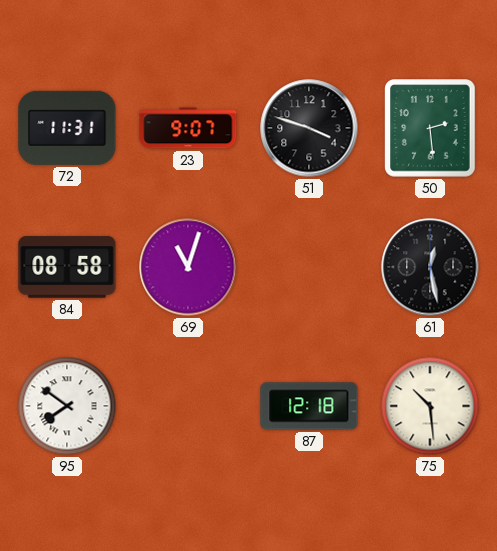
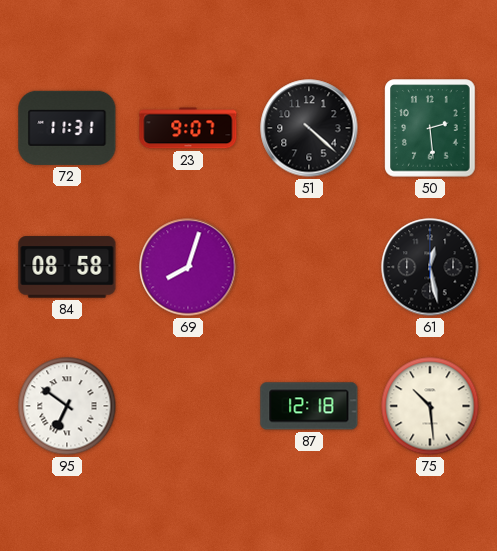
51: 3:48 -> 4:22 (309, 128)
69: 11:03 -> 8:03 (188, 267)
95: 7:51 -> 6:51 (67, 406)
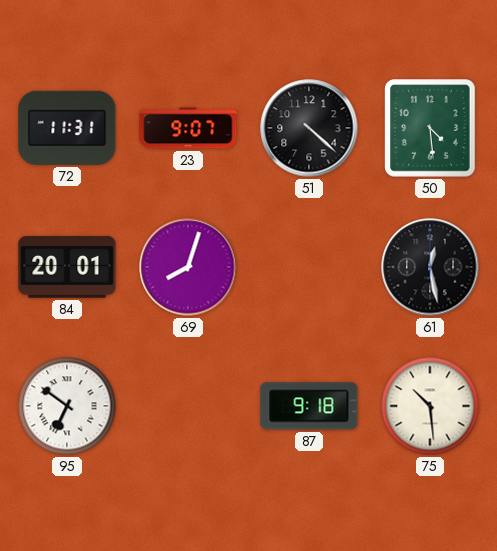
50: 2:29 -> 4:29 (430, 128)
84: 08:58 -> 20:01 (67, 267)
87: 12:18 -> 9:18 (309, 406)
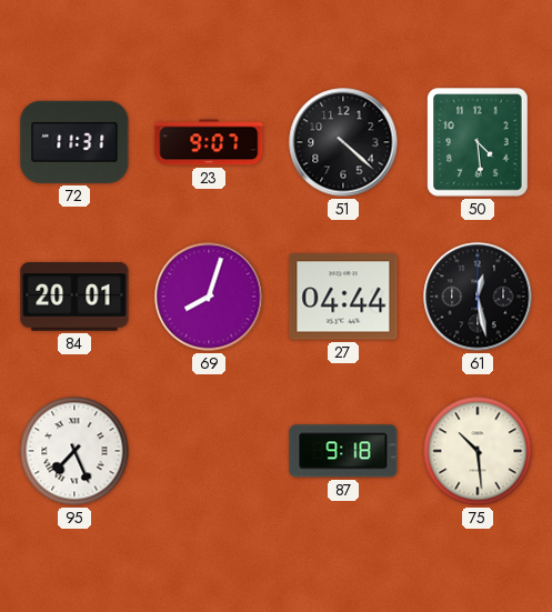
27: none -> 04:44 (343, 297)
95: 6:51 -> 7:26 (74, 451)
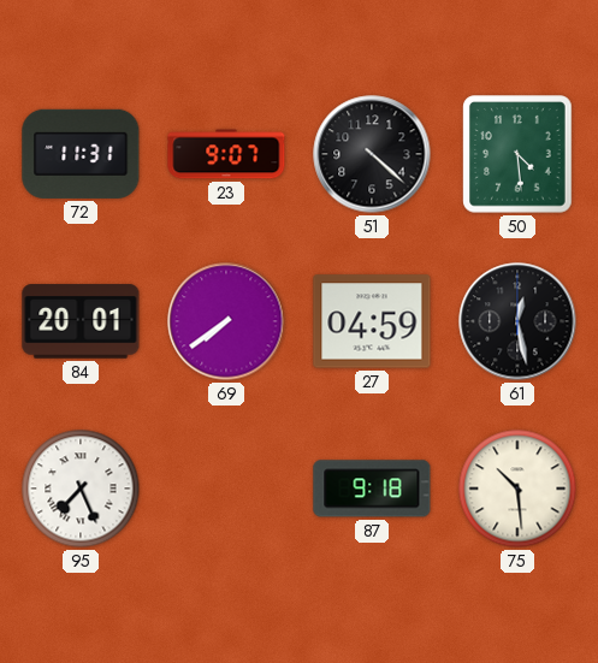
69: 8:03 -> 7:39 (226, 321)
27: 04:44 -> 04:59 (372, 321)
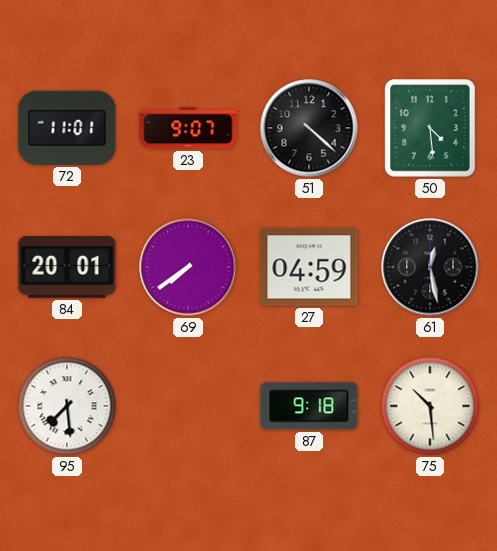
72: 11:31 -> 11:01 (67, 128)
95: 7:26 -> 7:29 (67, 406)
